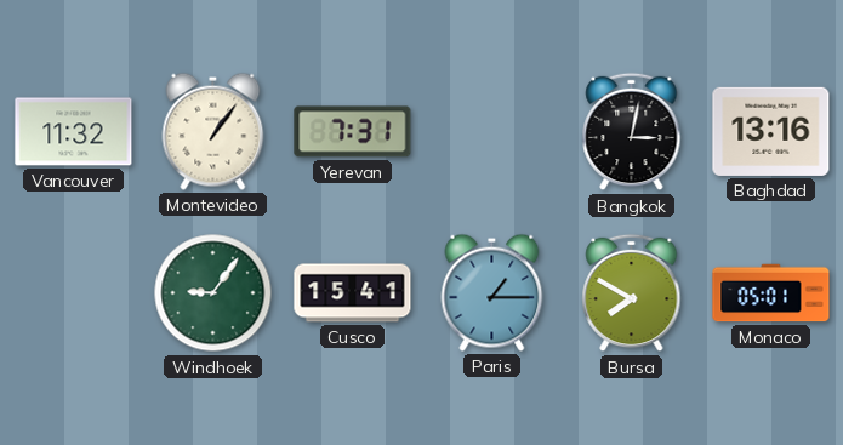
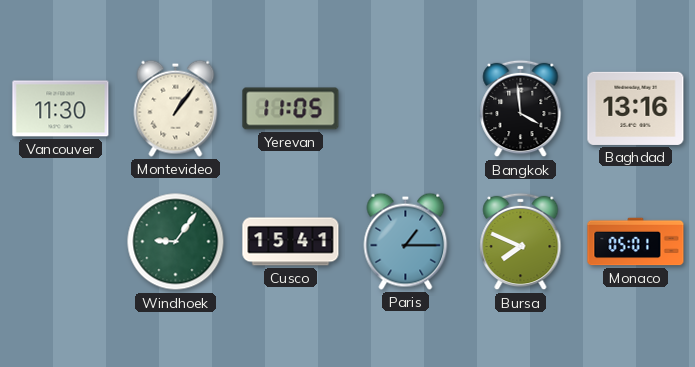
Vancouver: 11:32 -> 11:30 (61, 109)
Yerevan: 7:31 -> 11:05 (291, 109)
Bangkok: 3:02 -> 3:59 (521, 109)
Bursa: 7:50 -> 7:49 (521, 242)
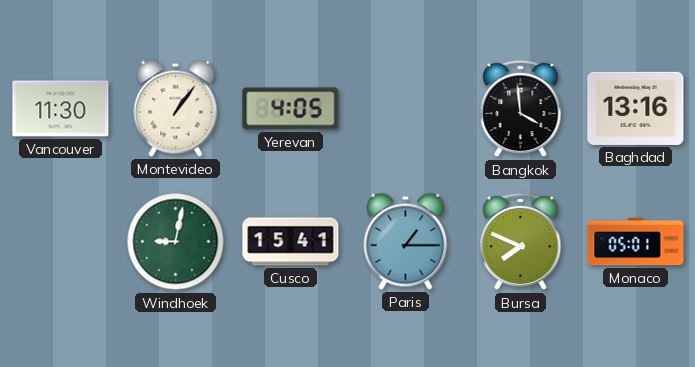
Yerevan: 11:05 -> 4:05 (291, 109)
Windhoek: 9:06 -> 9:02 (176, 242)
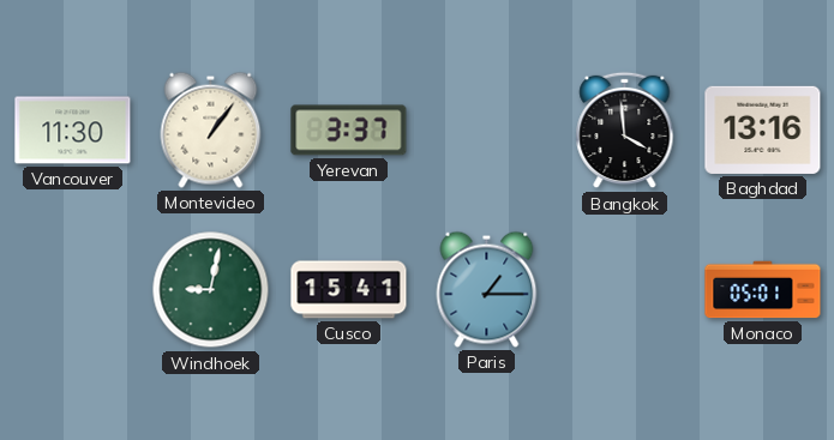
Yerevan: 4:05 -> 3:37 (349, 131)
Bursa: 7:49 -> none (521, 242)
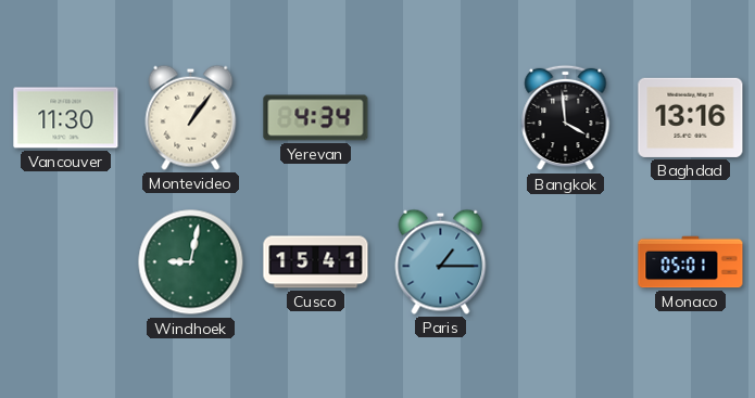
Yerevan: 3:37 -> 4:34 (316, 118)
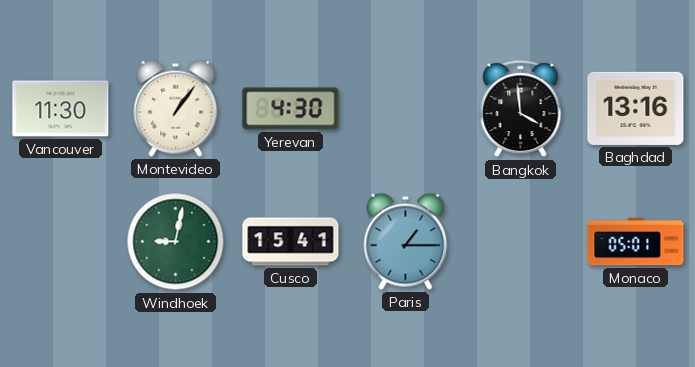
Yerevan: 4:34 -> 4:30 (291, 109)
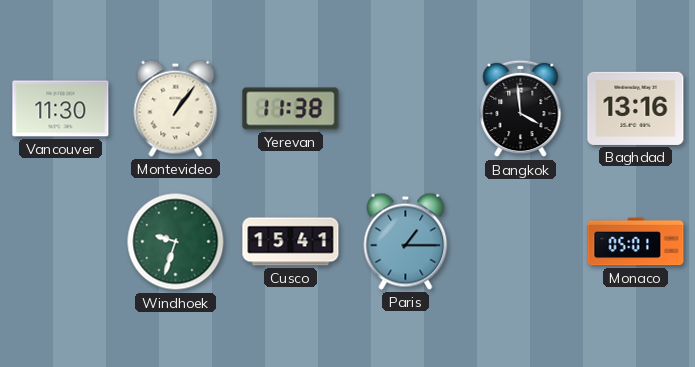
Yerevan: 4:30 -> 11:38 (291, 109)
Windhoek: 9:02 -> 9:33 (176, 242)
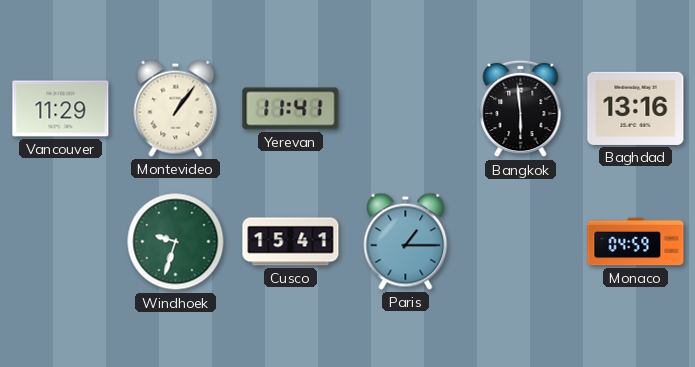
Vancouver: 11:30 -> 11:29 (61, 109)
Yerevan: 11:38 -> 11:41 (291, 109)
Bangkok: 3:59 -> 5:59 (521, 109)
Monaco: 05:01 -> 04:59 (636, 242)
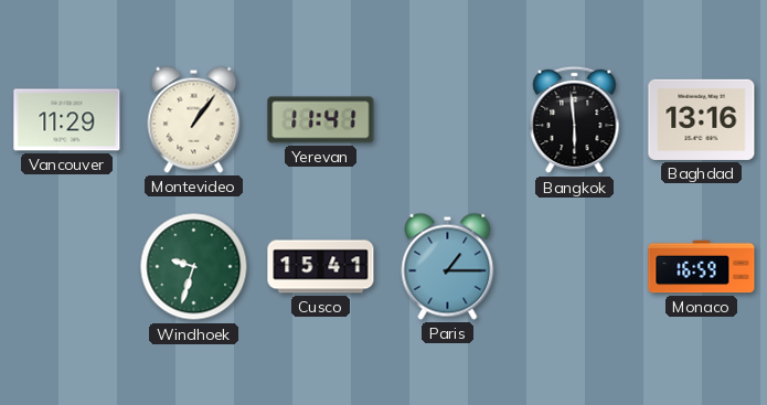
Monaco: 04:59 -> 16:59 (702, 267)
